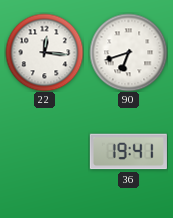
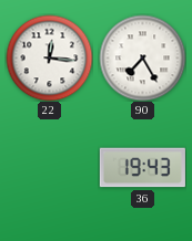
90: 6:42 -> 7:25 (142, 57)
36: 19:41 -> 19:43 (142, 168)
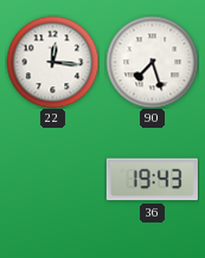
90: 7:25 -> 7:27 (152, 62)
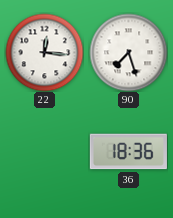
36: 19:43 -> 18:36 (128, 152)
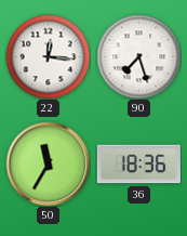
50: none -> 11:35 (48, 163)
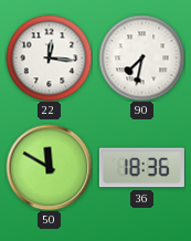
90: 7:27 -> 7:32 (141, 57)
50: 11:35 -> 11:50 (49, 167)
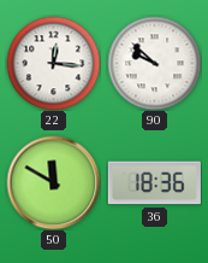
90: 7:32 -> 9:52 (154, 63)
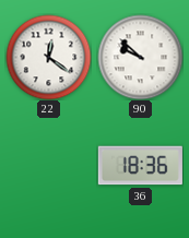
22: 12:16 -> 12:21 (48, 57)
50: 11:50 -> none (53, 182)
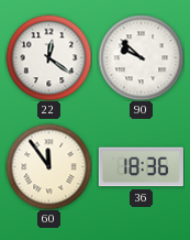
60: none -> 11:54 (48, 166)
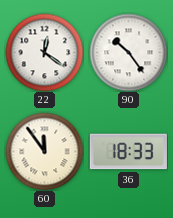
90: 9:52 -> 10:24 (128, 52)
36: 18:36 -> 18:33 (128, 152)
